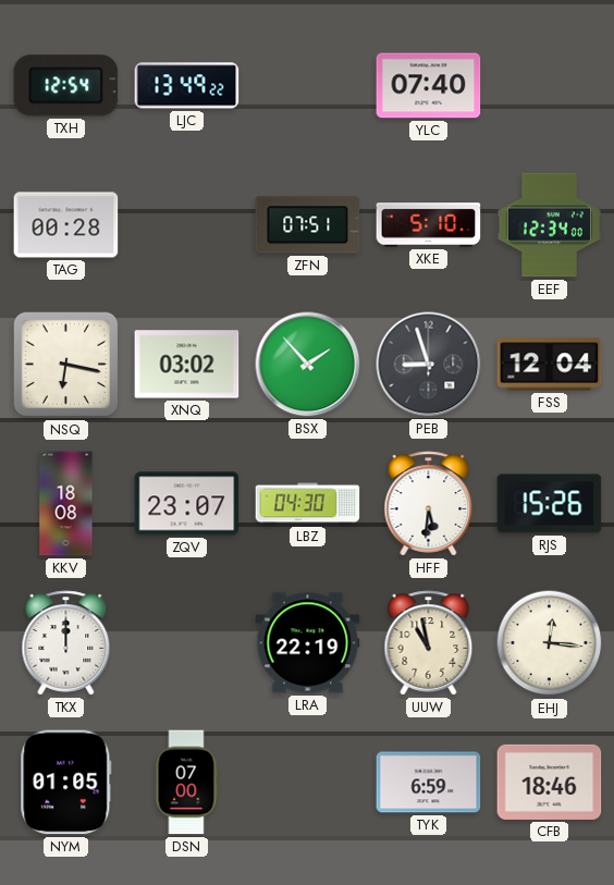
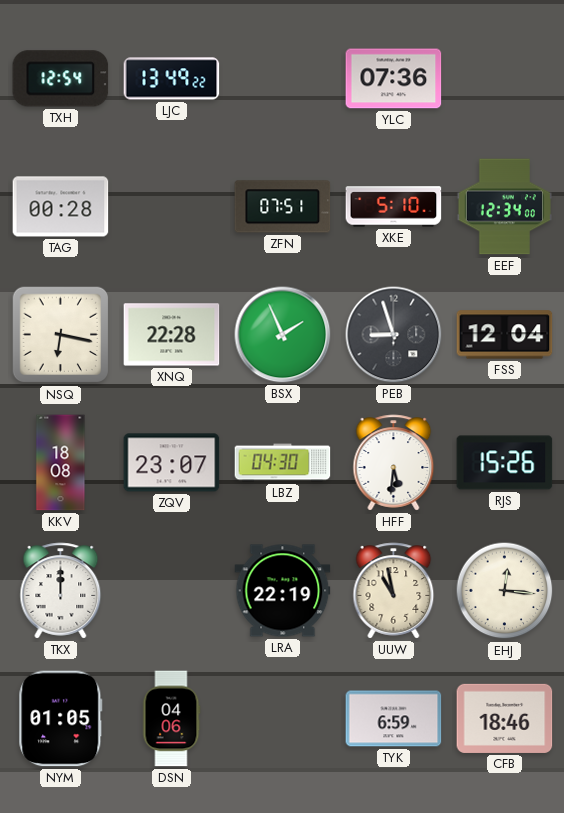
YLC: 07:40 -> 07:36 (394, 79)
XNQ: 03:02 -> 22:28 (172, 335)
BSX: 1:53 -> 1:56 (283, 335)
DSN: 07:00 -> 04:06 (171, 719)
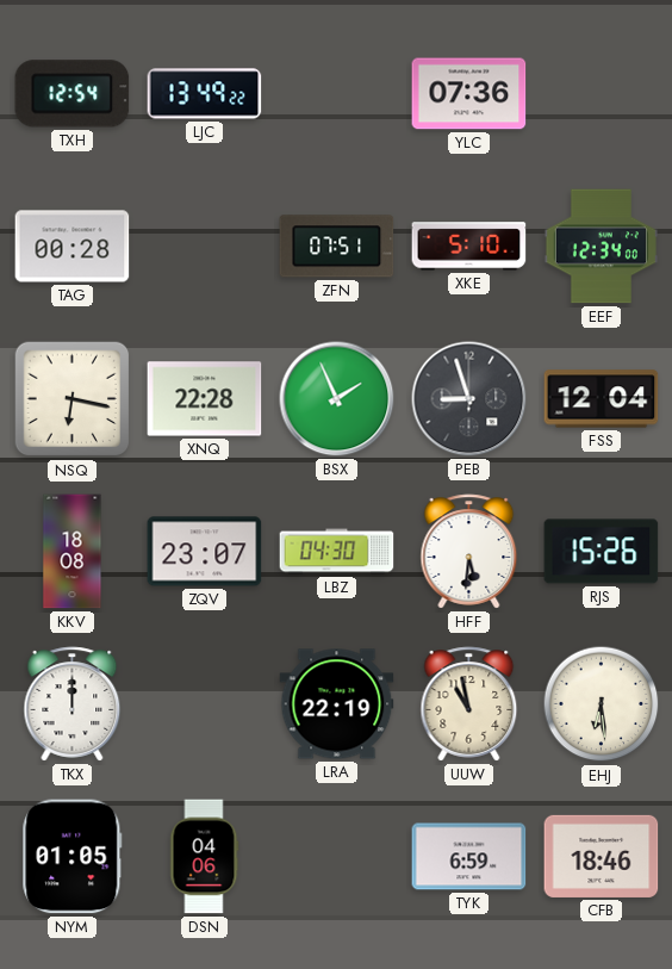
EHJ: 12:16 -> 6:29 (602, 704)
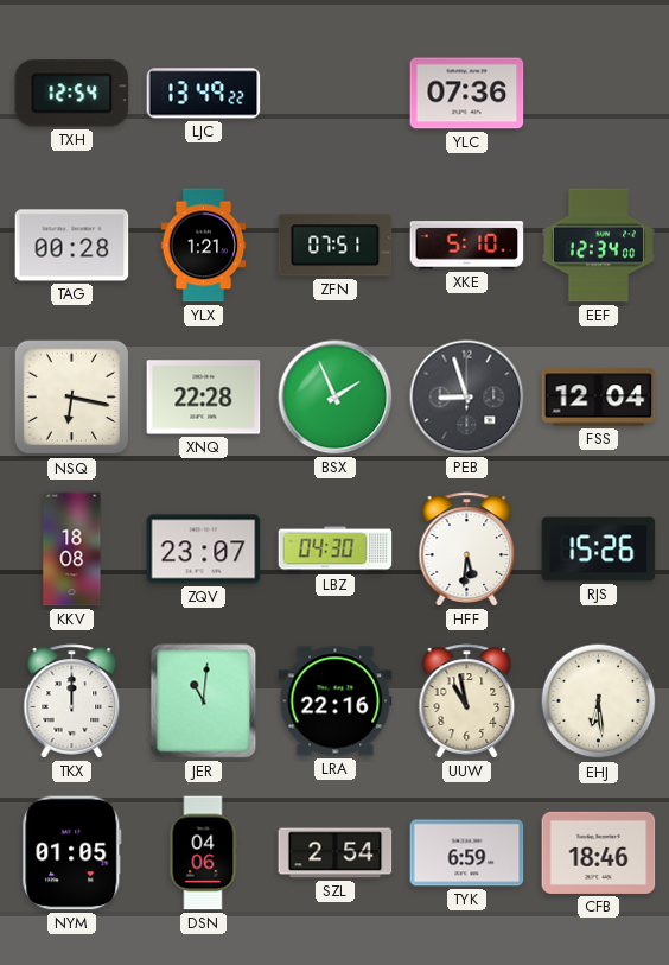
YLX: none -> 1:21 (204, 246)
JER: none -> 11:01 (204, 701)
LRA: 22:19 -> 22:16 (336, 701)
SZL: none -> 2:54 (336, 853)
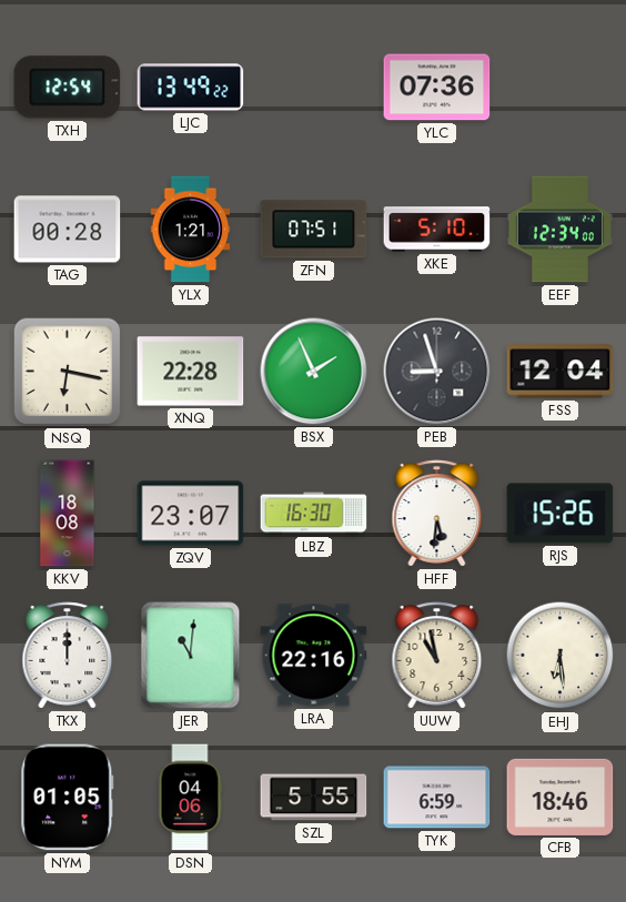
LBZ: 04:30 -> 16:30 (314, 514)
SZL: 2:54 -> 5:55 (314, 798)
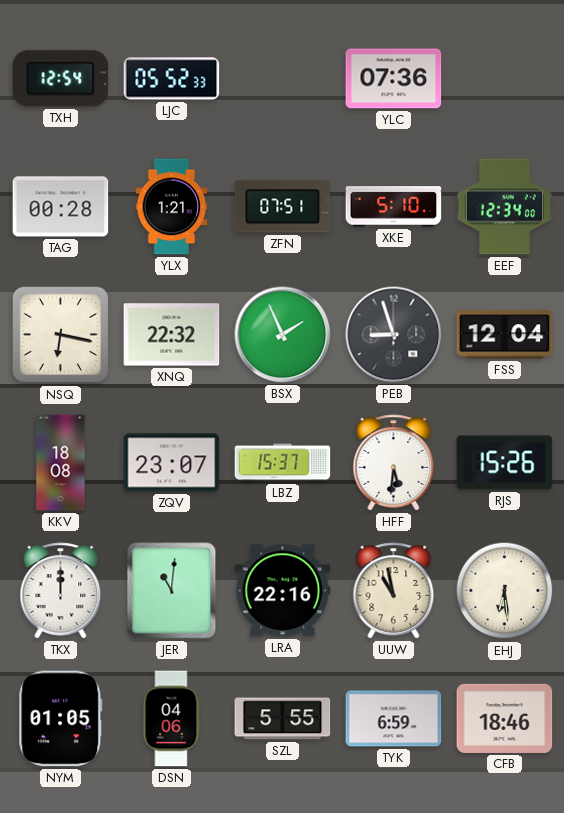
LJC: 13:49 -> 05:52 (172, 79)
XNQ: 22:28 -> 22:32 (172, 335)
LBZ: 16:30 -> 15:37 (283, 463)
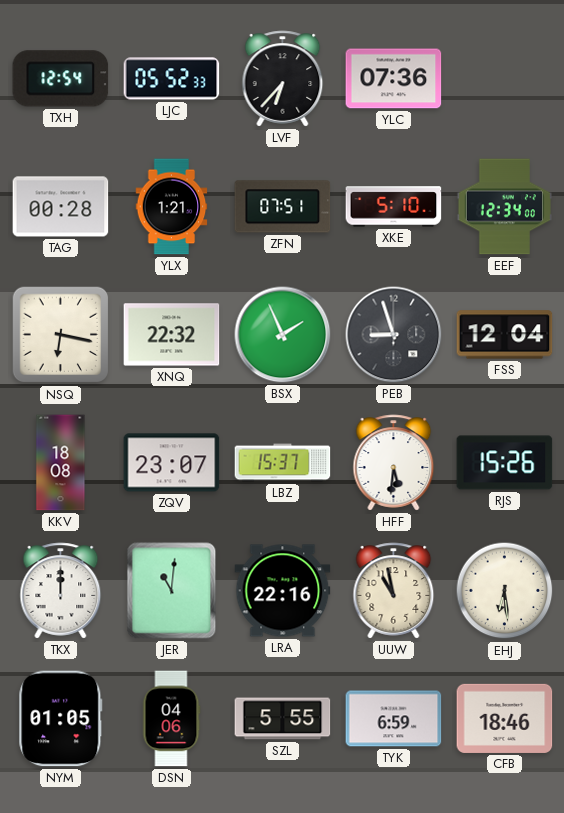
LVF: none -> 6:37 (283, 79)
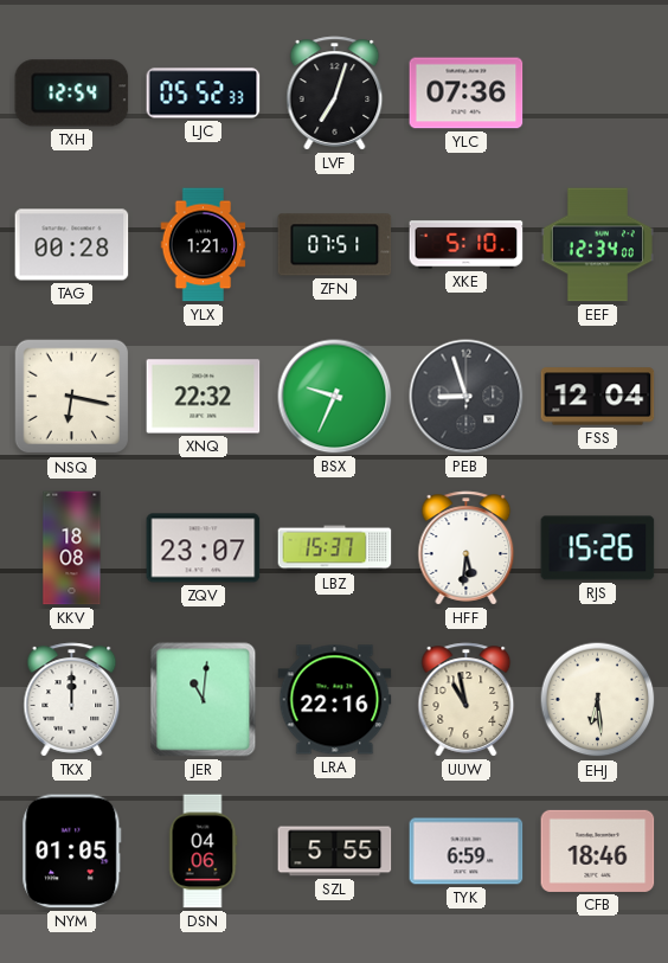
LVF: 6:37 -> 7:03 (335, 94)
BSX: 1:56 -> 9:34 (335, 397)
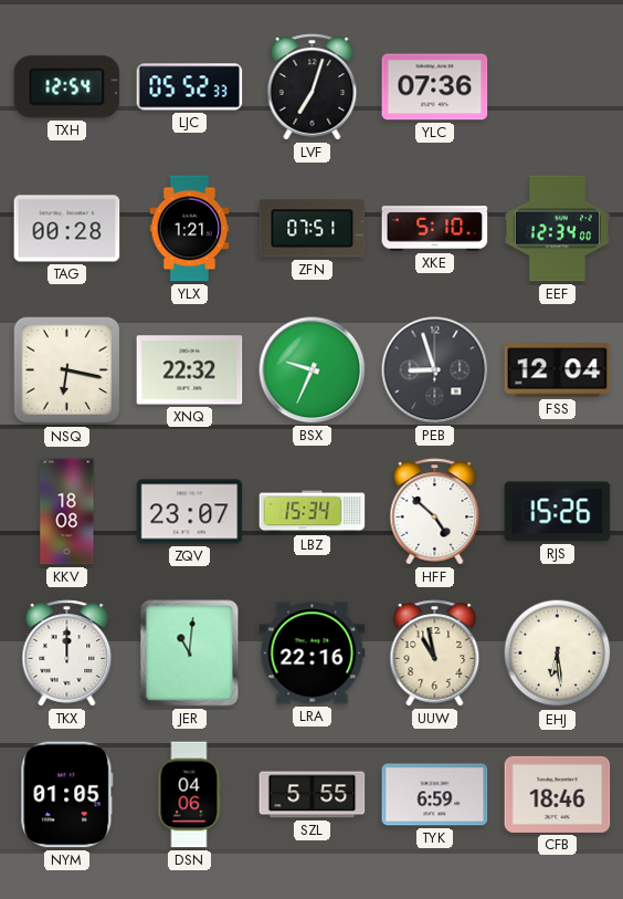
LBZ: 15:37 -> 15:34 (313, 512)
HFF: 5:31 -> 4:52 (435, 512)
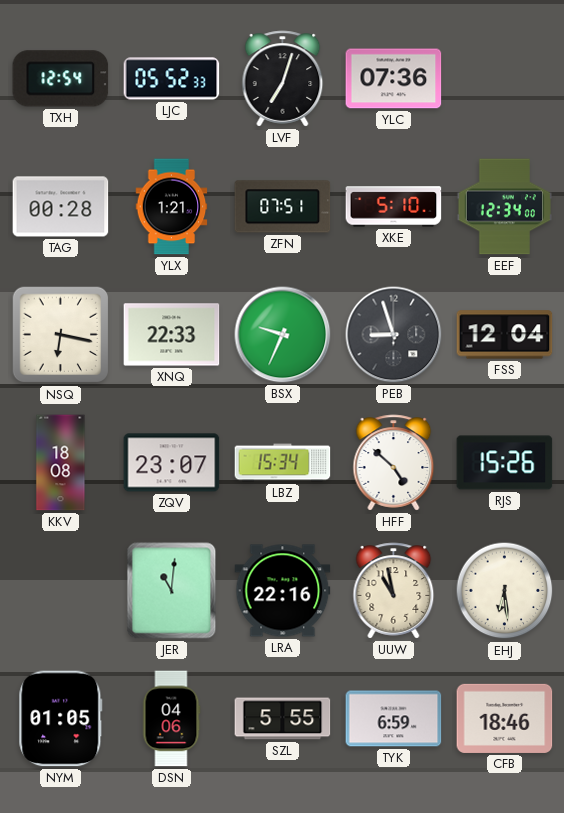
XNQ: 22:32 -> 22:33 (172, 335)
TKX: 12:00 -> none (67, 654)
